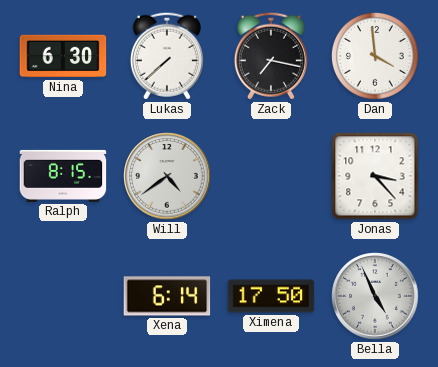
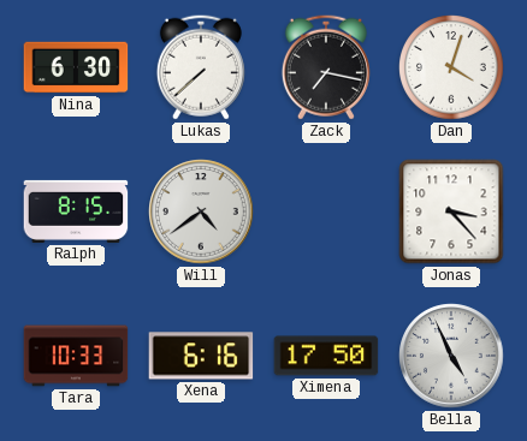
Dan: 3:59 -> 4:03 (452, 68)
Tara: none -> 10:33 (76, 356)
Xena: 6:14 -> 6:16 (201, 356)
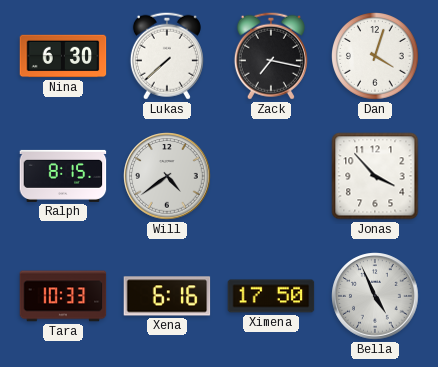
Jonas: 3:23 -> 3:53 (375, 176)
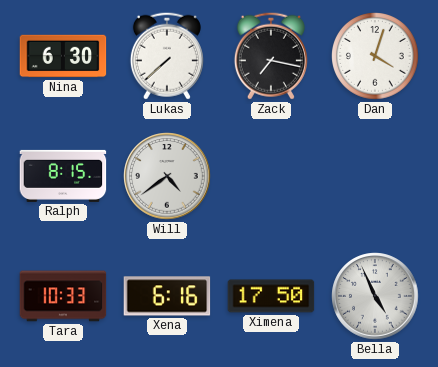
Jonas: 3:53 -> none (375, 176)
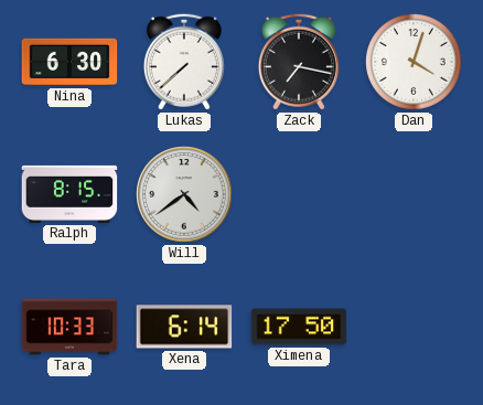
Xena: 6:16 -> 6:14 (184, 327)
Bella: 4:56 -> none (375, 296)
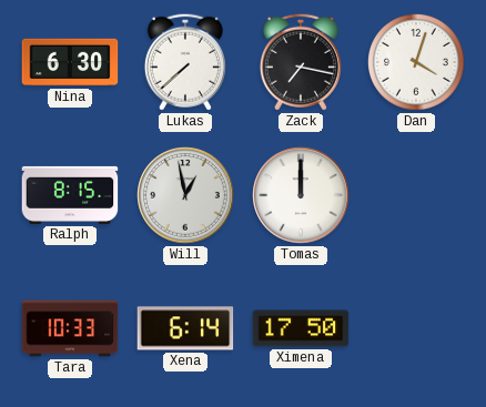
Will: 4:39 -> 12:58 (185, 195)
Tomas: none -> 12:00 (301, 195)
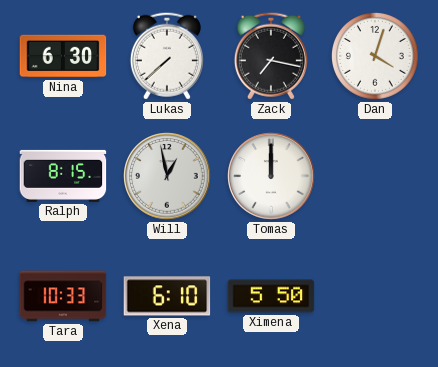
Xena: 6:14 -> 6:10 (167, 296)
Ximena: 17:50 -> 5:50 (271, 296)
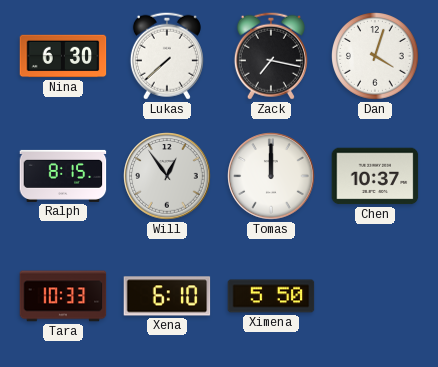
Will: 12:58 -> 12:54 (167, 176)
Chen: none -> 10:37 (375, 176)
